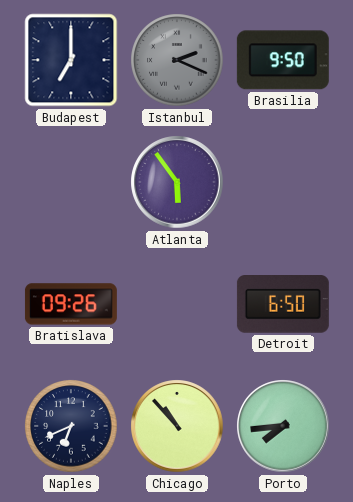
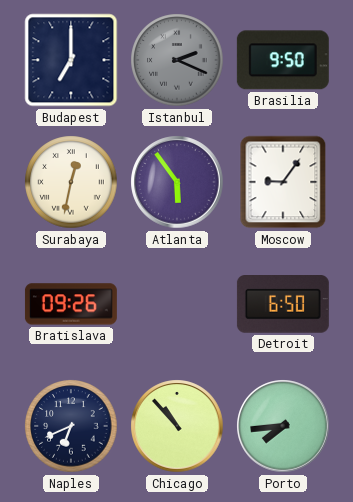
Surabaya: none -> 12:32 (71, 182)
Moscow: none -> 9:06 (283, 182)
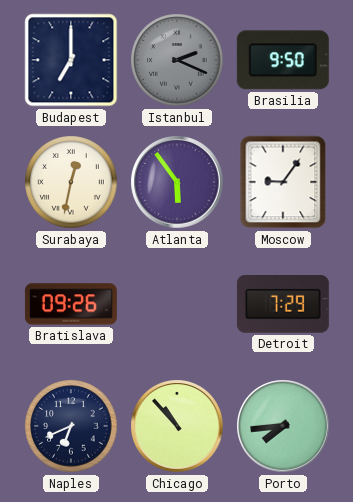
Detroit: 6:50 -> 7:29 (283, 304)
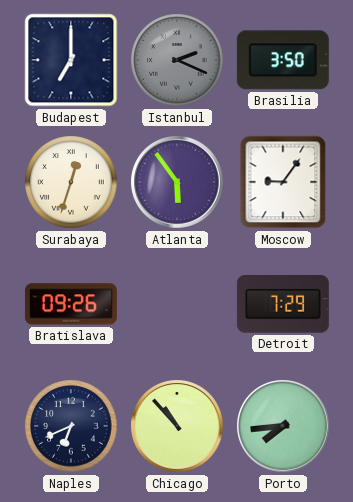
Brasilia: 9:50 -> 3:50 (283, 60)
Surabaya: 12:32 -> 12:33 (71, 182)
